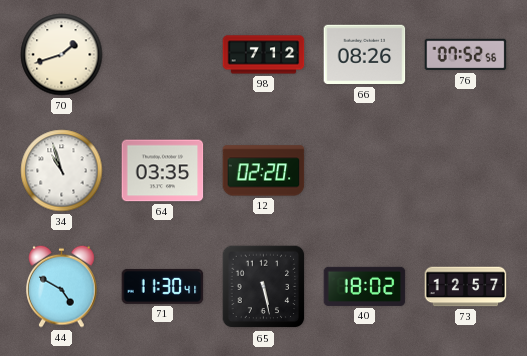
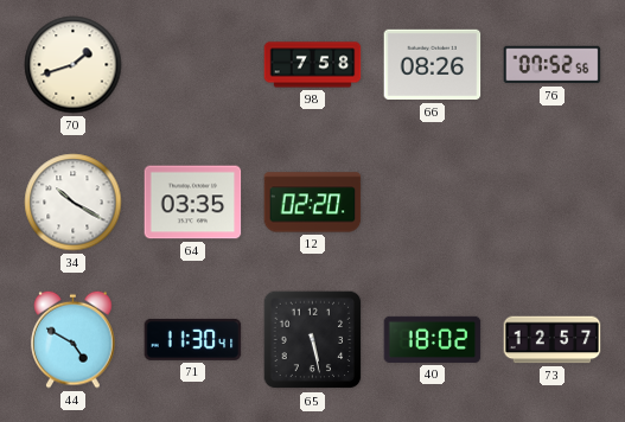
98: 7:12 -> 7:58 (313, 65)
34: 10:57 -> 10:20 (74, 203)
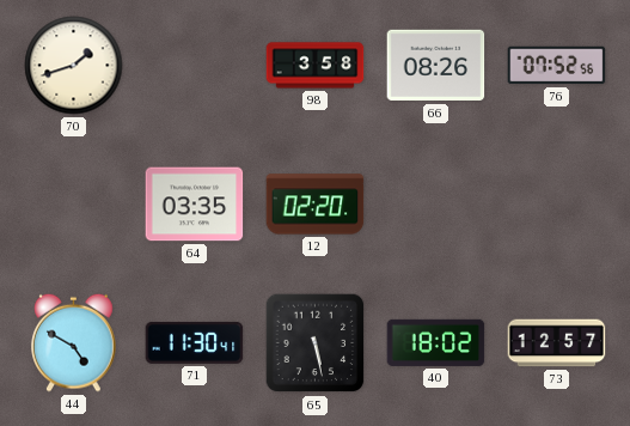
98: 7:58 -> 3:58 (316, 66)
34: 10:20 -> none (74, 203)
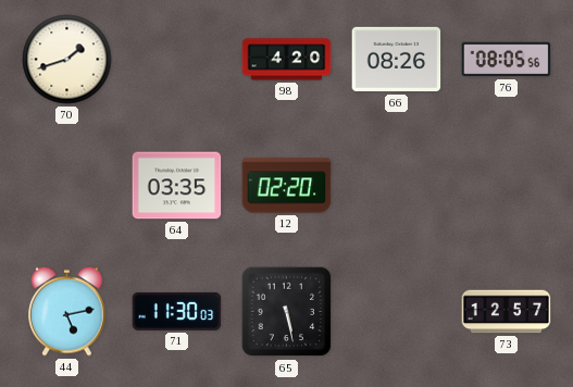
98: 3:58 -> 4:20 (287, 60)
76: 07:52 -> 08:05 (507, 60)
44: 4:50 -> 5:13 (67, 311)
71: 11:30:41 -> 11:30:03 (177, 311)
40: 18:02 -> none (436, 342)
